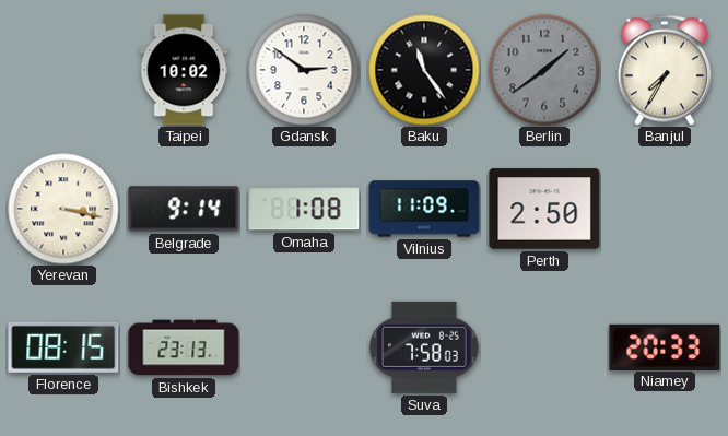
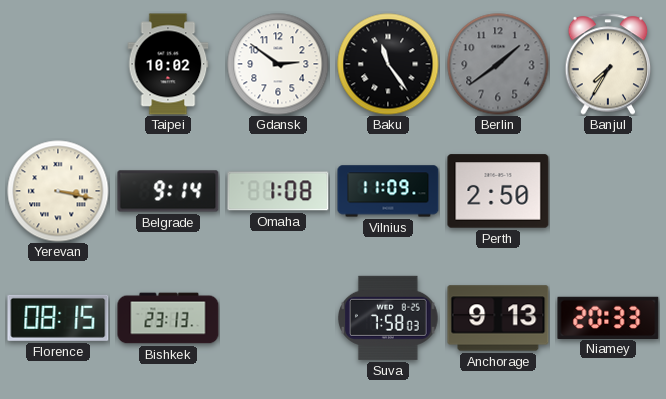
Anchorage: none -> 9:13 (498, 318)
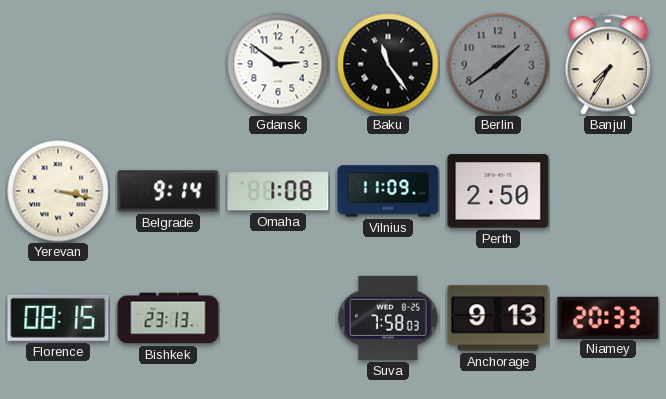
Taipei: 10:02 -> none (168, 64)
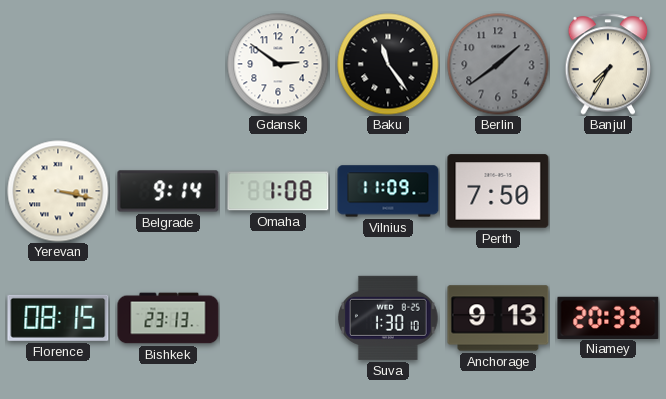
Perth: 2:50 -> 7:50 (498, 191)
Suva: 7:58 -> 1:30 (388, 318)
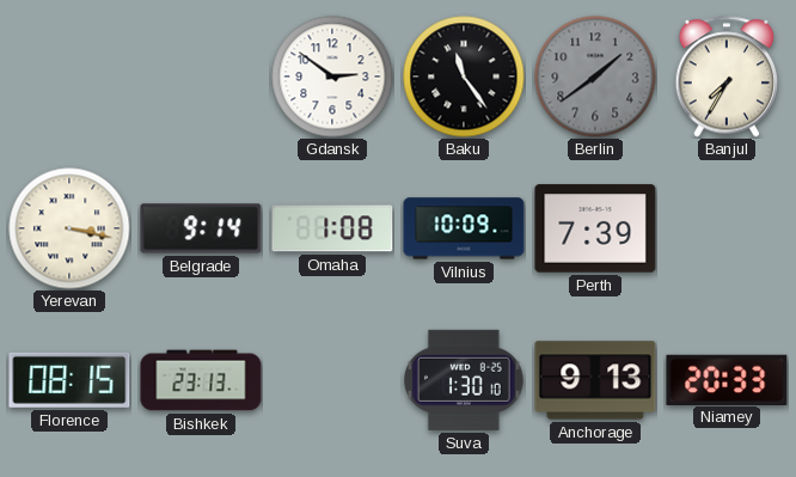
Vilnius: 11:09 -> 10:09 (464, 228)
Perth: 7:50 -> 7:39 (595, 228)
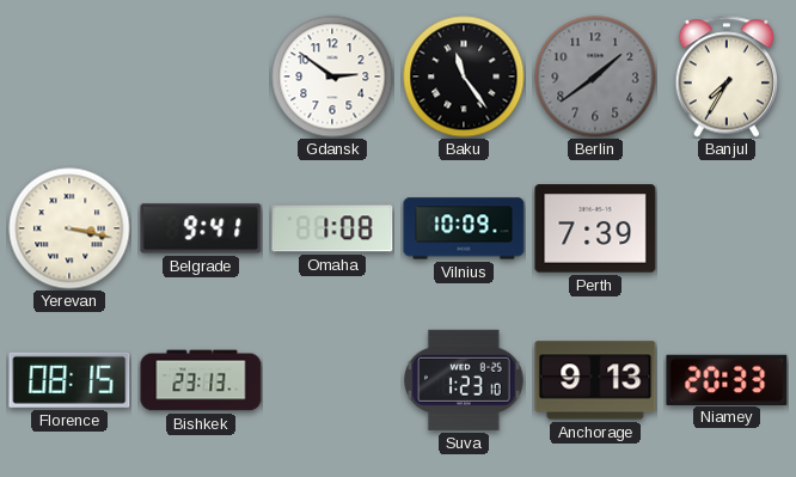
Belgrade: 9:14 -> 9:41 (201, 228)
Suva: 1:30 -> 1:23 (464, 380)
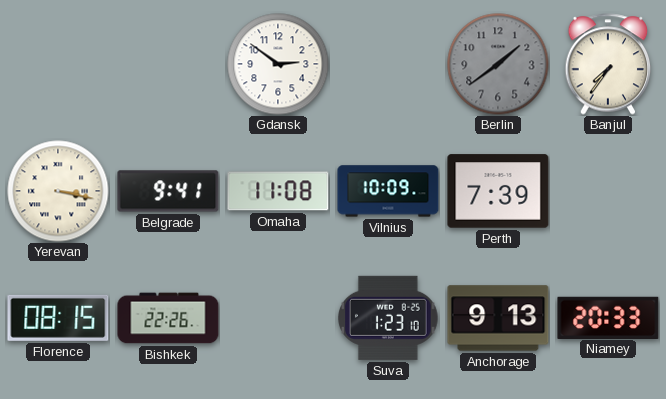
Baku: 11:24 -> none (464, 77)
Banjul: 7:35 -> 7:36 (608, 64)
Omaha: 1:08 -> 11:08 (278, 191)
Bishkek: 23:13 -> 22:26 (168, 318)
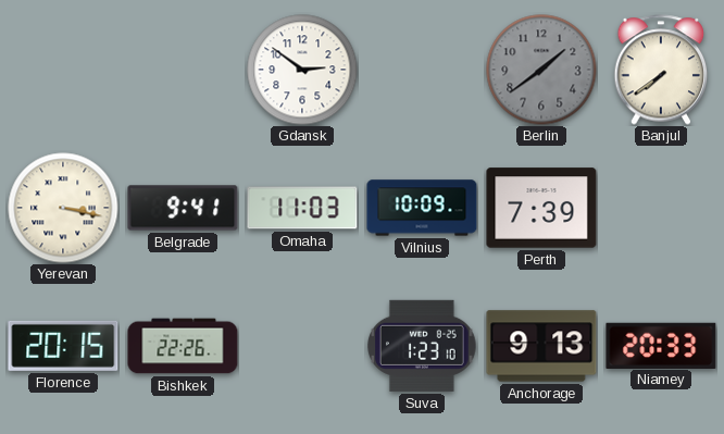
Banjul: 7:36 -> 7:39 (661, 70)
Omaha: 11:08 -> 11:03 (302, 208)
Florence: 08:15 -> 20:15 (63, 346)
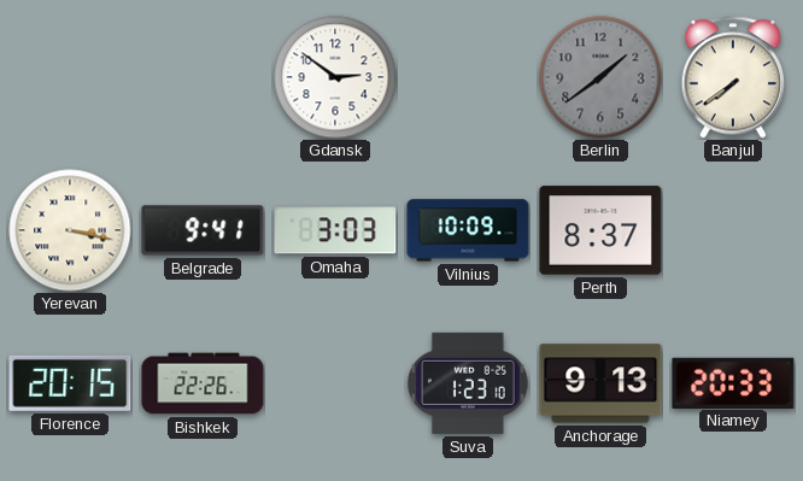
Omaha: 11:03 -> 3:03 (335, 230)
Perth: 7:39 -> 8:37 (600, 230)
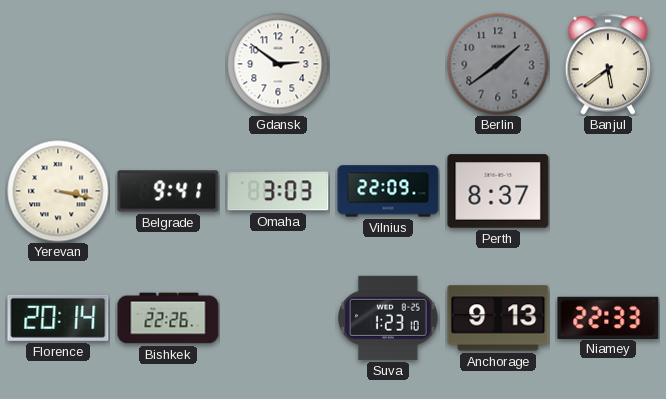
Banjul: 7:39 -> 5:39 (608, 64)
Vilnius: 10:09 -> 22:09 (388, 191)
Florence: 20:15 -> 20:14 (58, 318)
Niamey: 20:33 -> 22:33 (608, 317)
